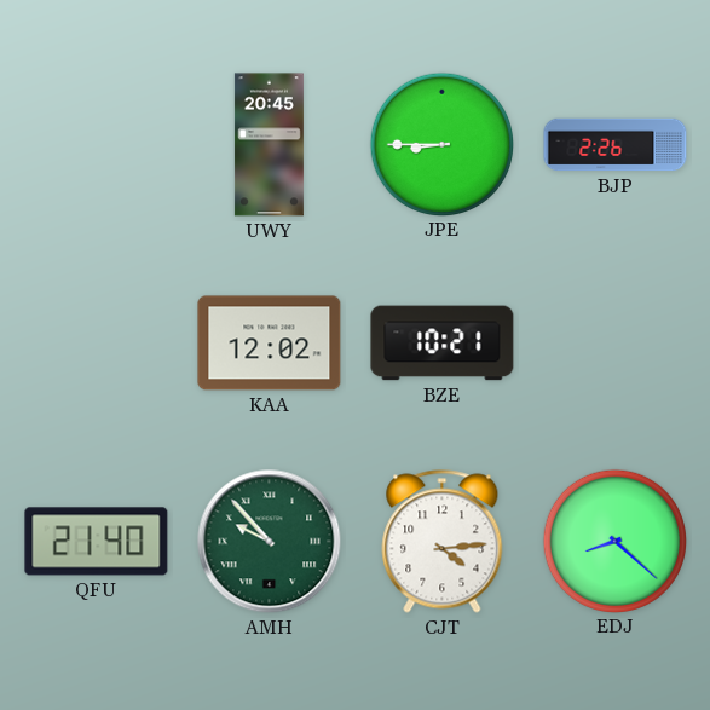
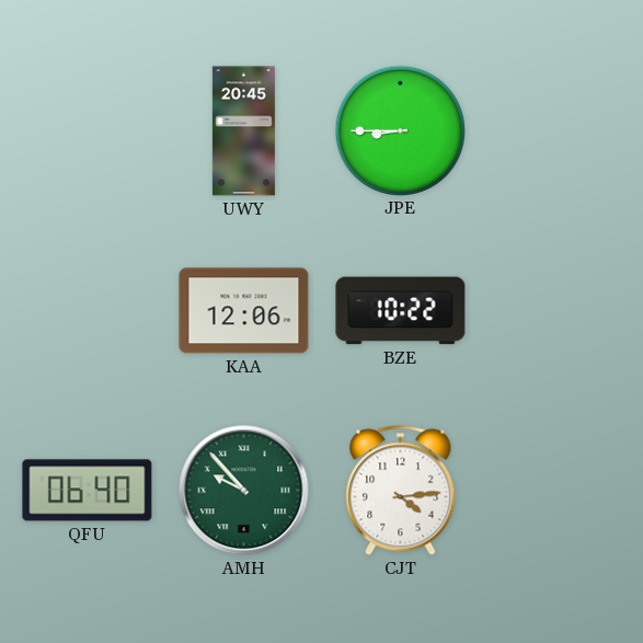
BJP: 2:26 -> none (616, 145)
KAA: 12:02 -> 12:06 (244, 311)
BZE: 10:21 -> 10:22 (401, 311)
QFU: 21:40 -> 06:40 (88, 491)
EDJ: 8:22 -> none (614, 541)
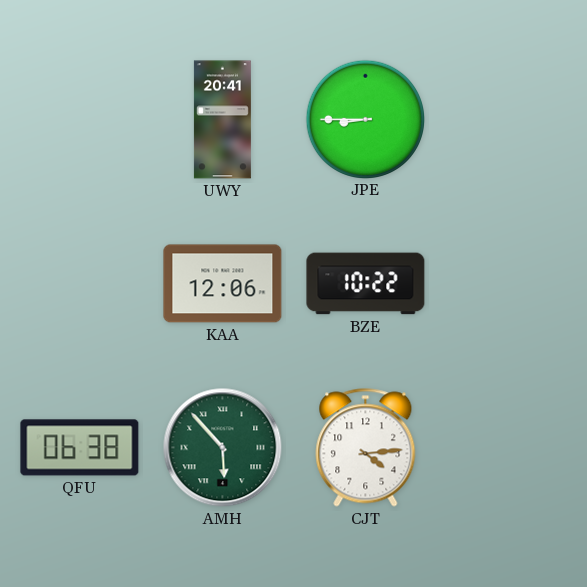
UWY: 20:45 -> 20:41 (222, 120)
QFU: 06:40 -> 06:38 (80, 448)
AMH: 9:53 -> 5:53 (223, 448)
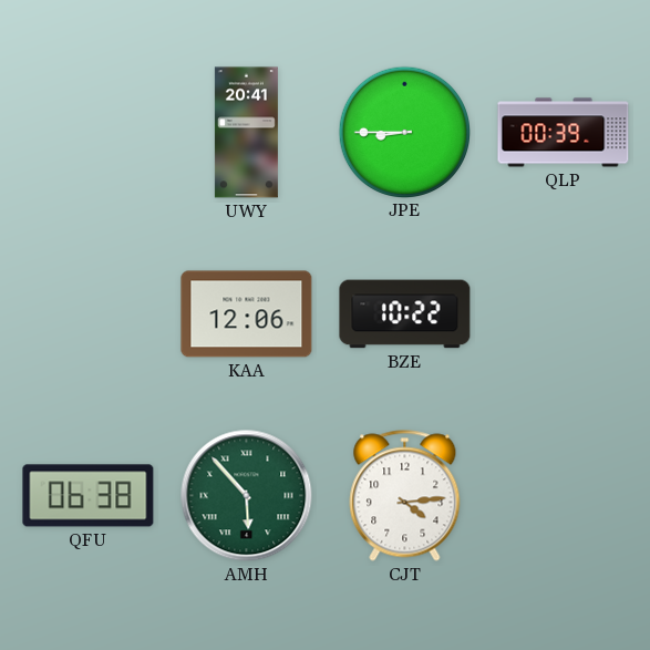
QLP: none -> 00:39 (564, 133)
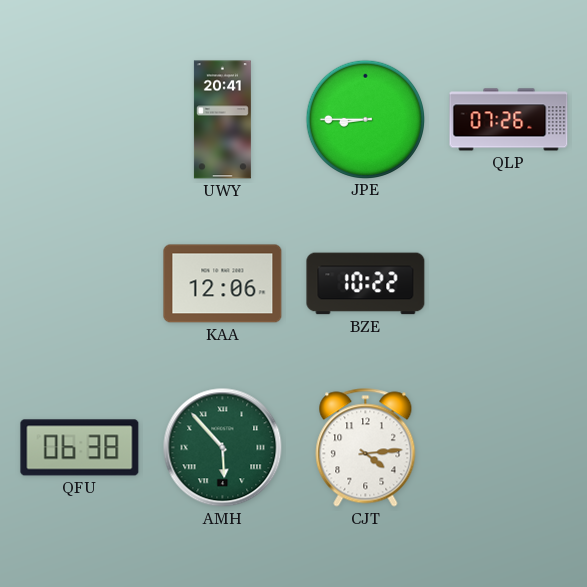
QLP: 00:39 -> 07:26 (509, 120)
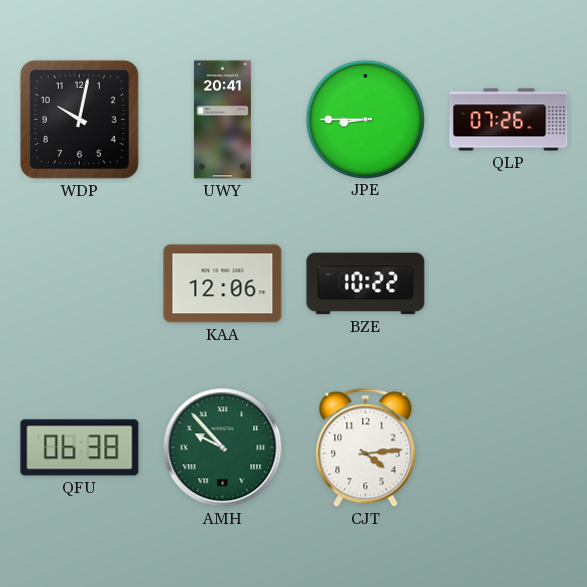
WDP: none -> 10:02 (79, 119)
AMH: 5:53 -> 9:53 (223, 448)
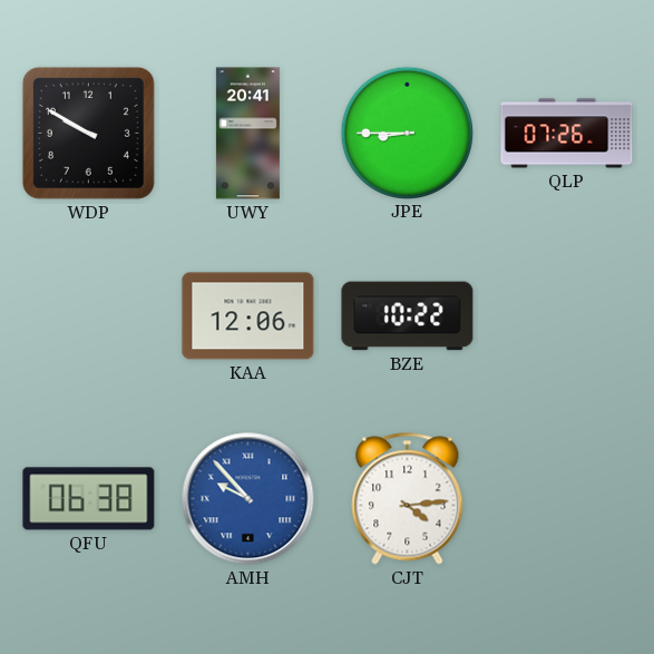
WDP: 10:02 -> 9:50 (88, 133)
AMH dial: green -> blue (248, 499)
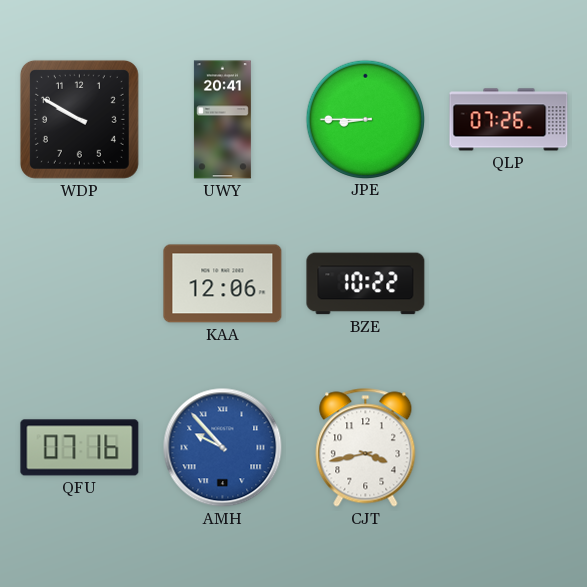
QFU: 06:38 -> 07:16 (80, 448)
CJT: 4:14 -> 3:43 (366, 448)
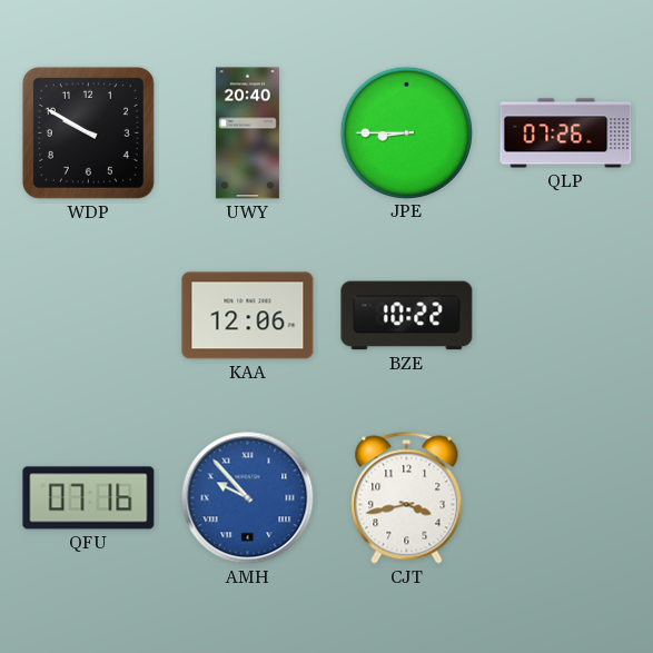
UWY: 20:41 -> 20:40 (247, 133)
